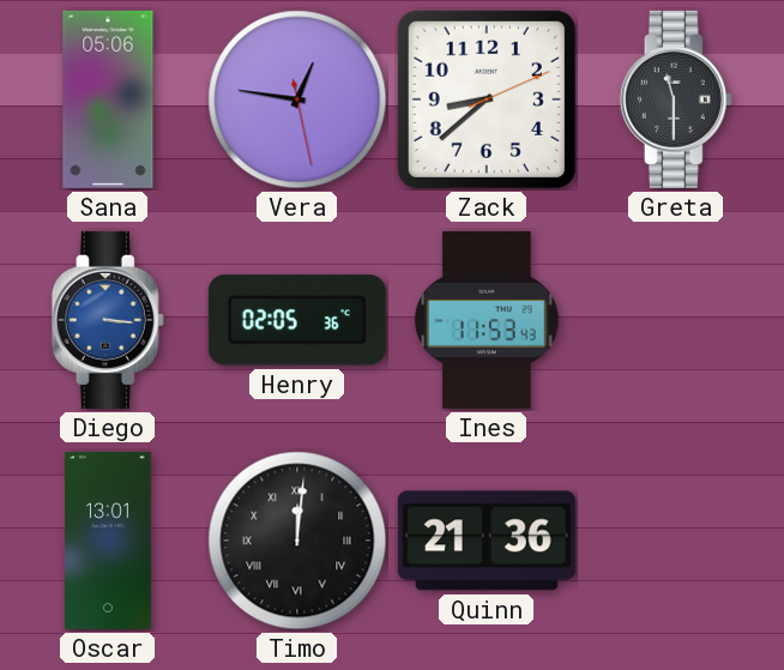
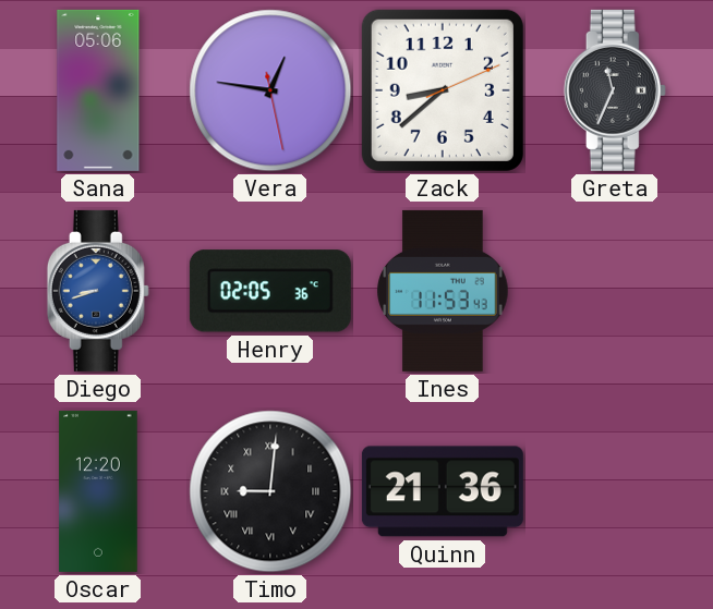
Greta: 11:30 -> 11:34 (615, 90)
Diego: 3:16 -> 8:42 (98, 291)
Oscar: 13:01 -> 12:20 (98, 491)
Timo: 12:01 -> 9:01 (270, 491)
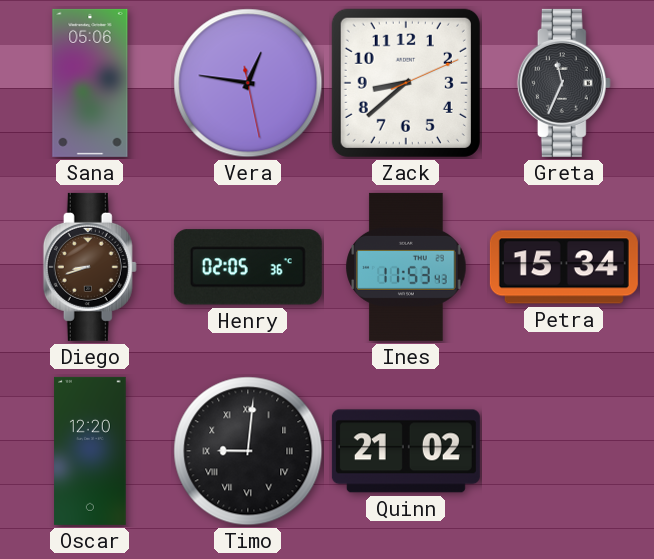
Diego dial: blue -> brown (90, 267)
Petra: none -> 15:34 (564, 267)
Quinn: 21:36 -> 21:02 (406, 451)
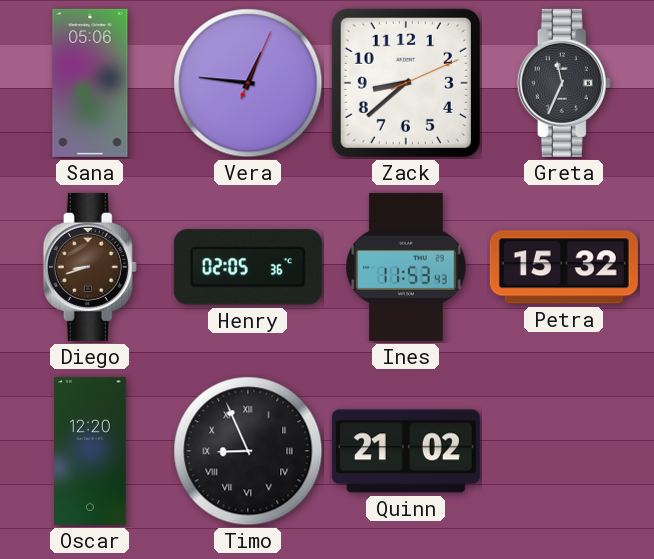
Vera: 12:46:28 -> 12:46:04 (248, 83)
Petra: 15:34 -> 15:32 (564, 267)
Timo: 9:01 -> 8:56 (248, 451)
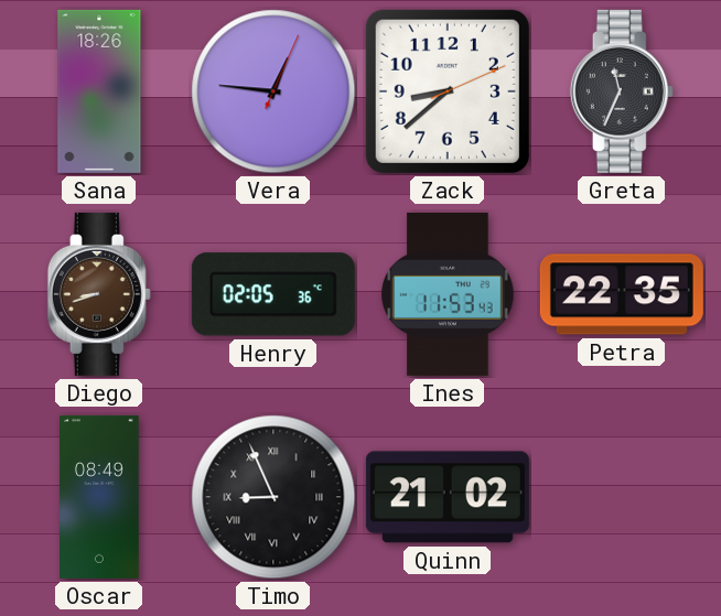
Sana: 05:06 -> 18:26 (99, 91)
Petra: 15:32 -> 22:35 (622, 294)
Oscar: 12:20 -> 08:49 (99, 497)
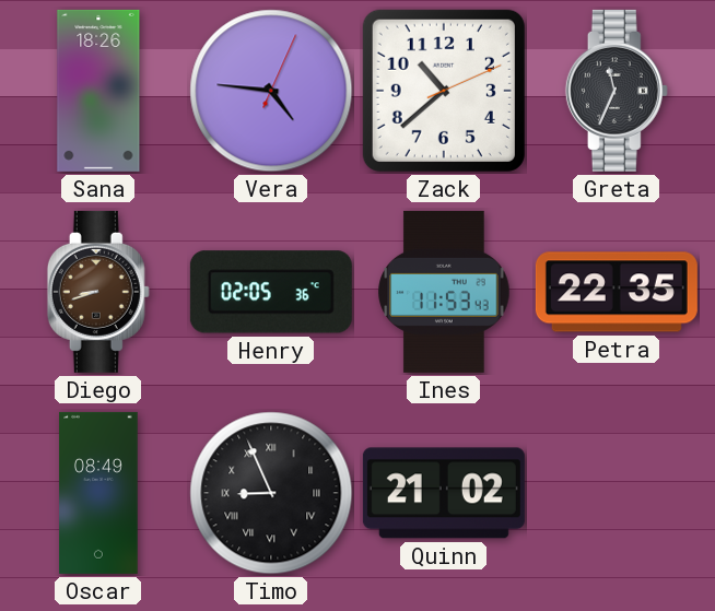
Vera: 12:46 -> 4:46 (271, 91)
Zack: 8:38 -> 10:38 (444, 91)
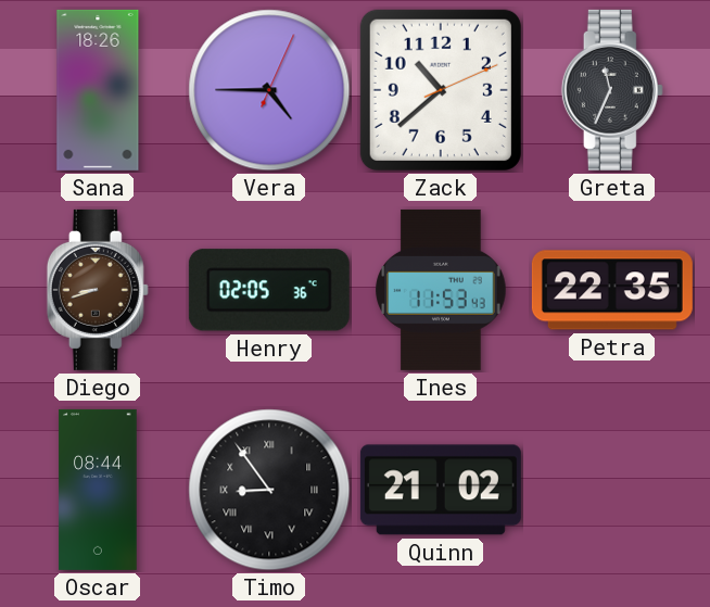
Vera: 4:46 -> 4:45 (269, 90)
Oscar: 08:49 -> 08:44 (98, 490)
Timo: 8:56 -> 8:54 (269, 490)
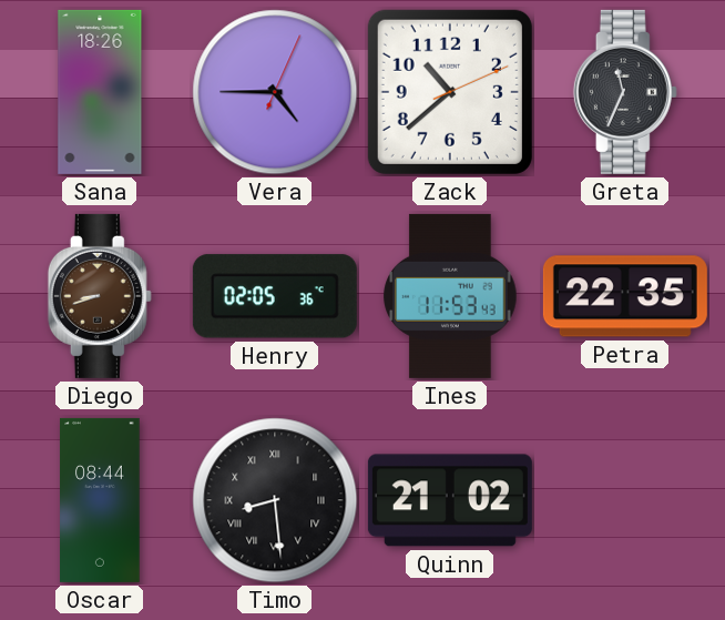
Timo: 8:54 -> 8:29 (275, 500)
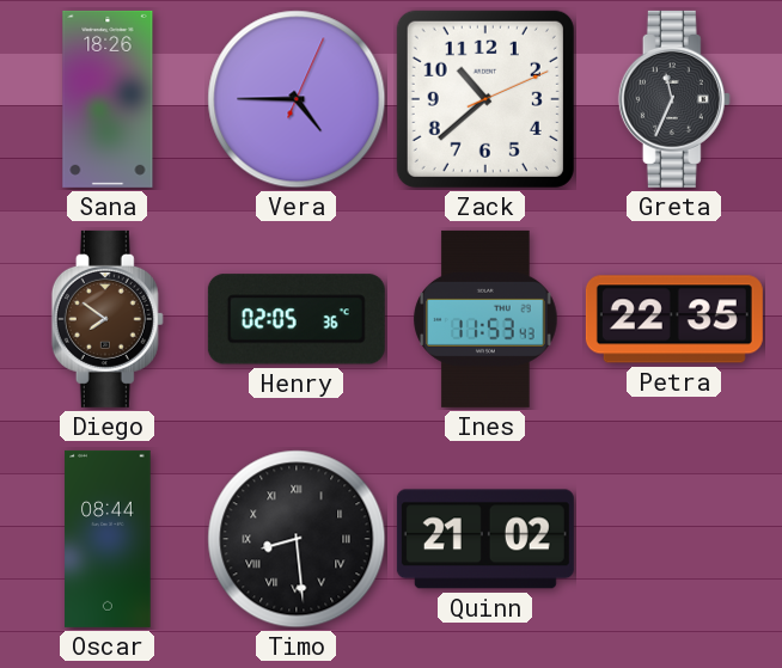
Diego: 8:42 -> 7:51 (108, 319)
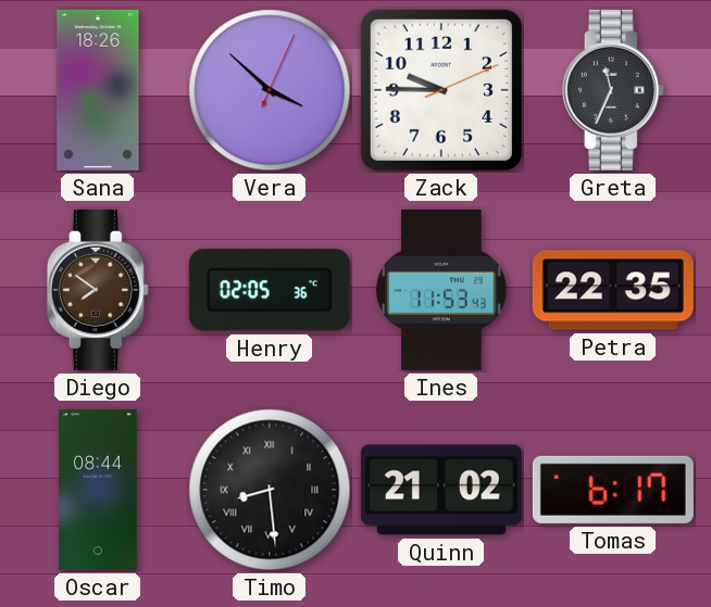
Vera: 4:45 -> 3:52 (270, 90)
Zack: 10:38 -> 9:45 (441, 90)
Tomas: none -> 6:17 (613, 490)
